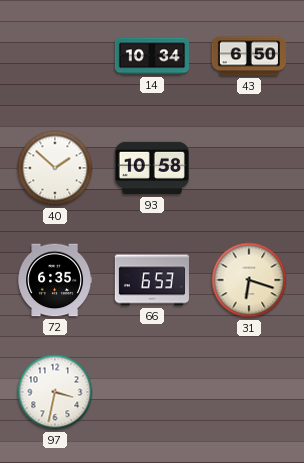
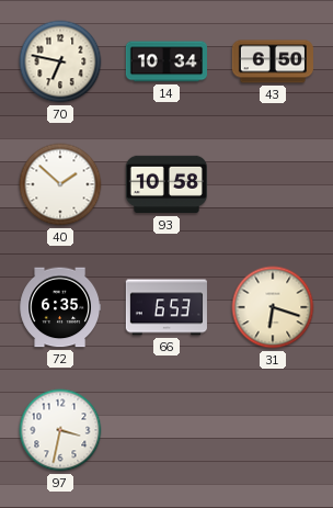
70: none -> 6:47 (60, 61)
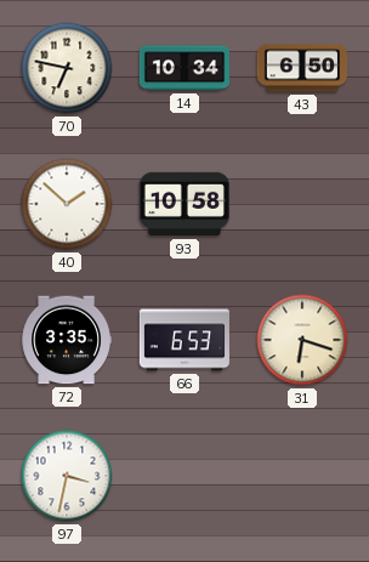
72: 6:35 -> 3:35 (66, 340)
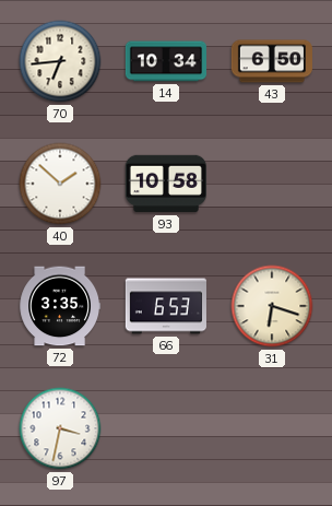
70: 6:47 -> 6:44 (60, 61)
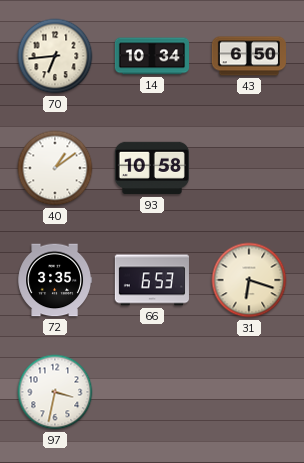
40: 1:52 -> 1:09 (55, 168)
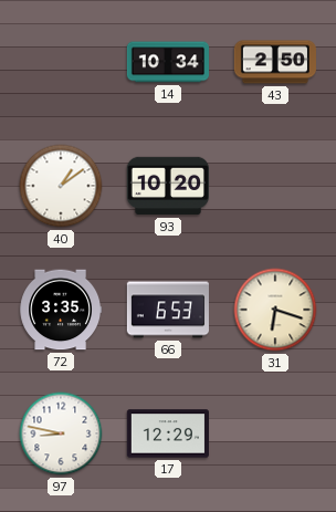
70: 6:44 -> none (55, 56)
43: 6:50 -> 2:50 (275, 62)
93: 10:58 -> 10:20 (168, 186)
97: 3:32 -> 8:47 (61, 433)
17: none -> 12:29 (168, 433)
